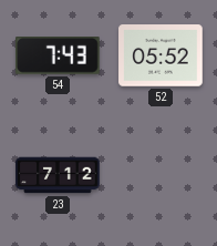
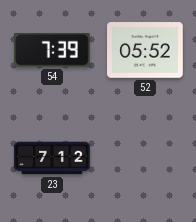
54: 7:43 -> 7:39 (53, 51)
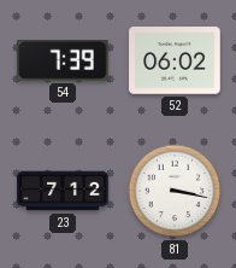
52: 05:52 -> 06:02 (175, 60)
81: none -> 3:17 (175, 191)
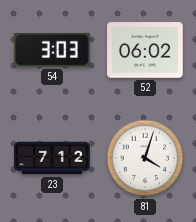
54: 7:39 -> 3:03 (53, 51)
81: 3:17 -> 4:03 (145, 158)
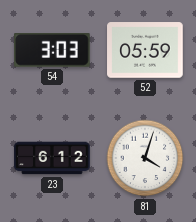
52: 06:02 -> 05:59 (145, 50)
23: 7:12 -> 6:12 (52, 158)
